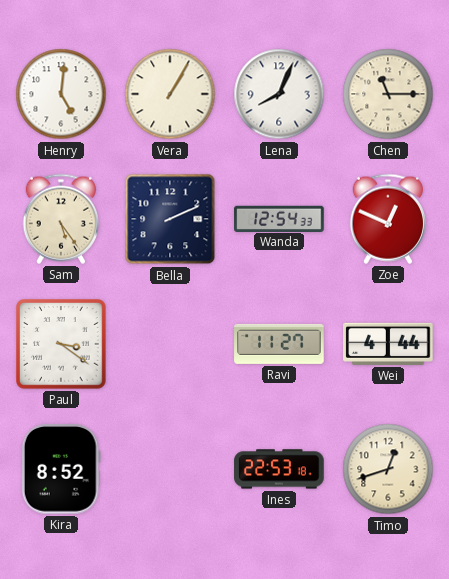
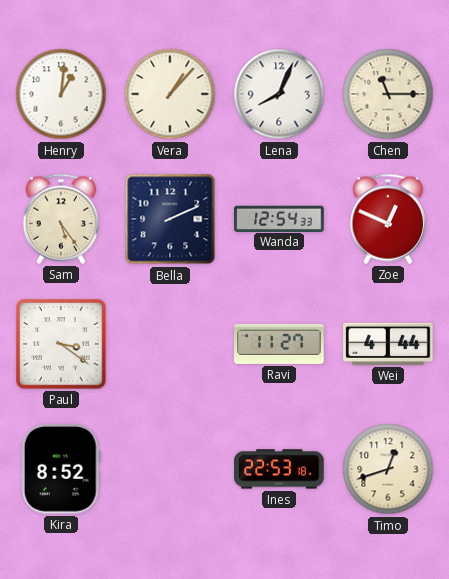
Henry: 5:01 -> 1:01 (61, 94)
Vera: 1:05 -> 1:07 (170, 94)
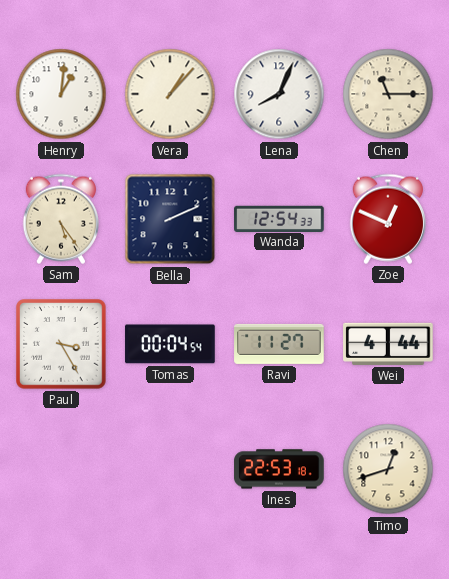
Paul: 3:21 -> 3:25 (61, 344)
Tomas: none -> 00:04 (170, 344)
Kira: 8:52 -> none (61, 470)
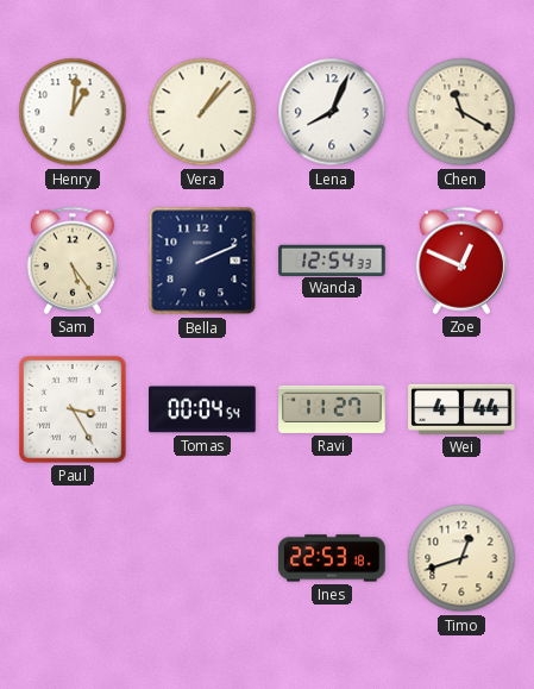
Chen: 11:15 -> 11:20 (461, 112)
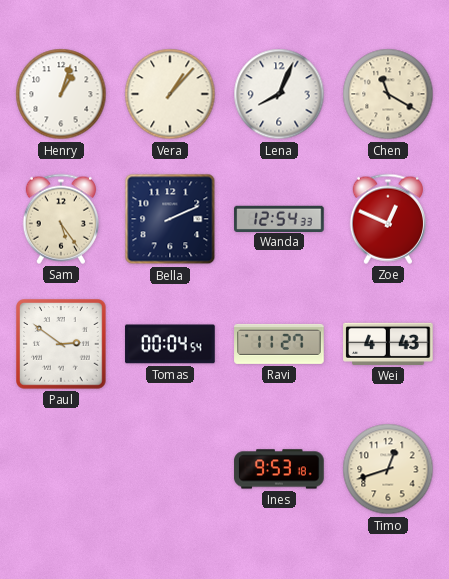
Henry: 1:01 -> 1:03 (61, 94)
Paul: 3:25 -> 2:51 (61, 344)
Wei: 4:44 -> 4:43 (388, 344)
Ines: 22:53 -> 9:53 (279, 469)
